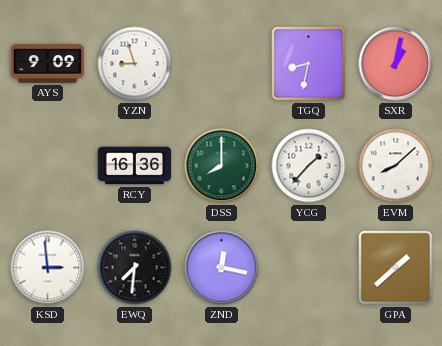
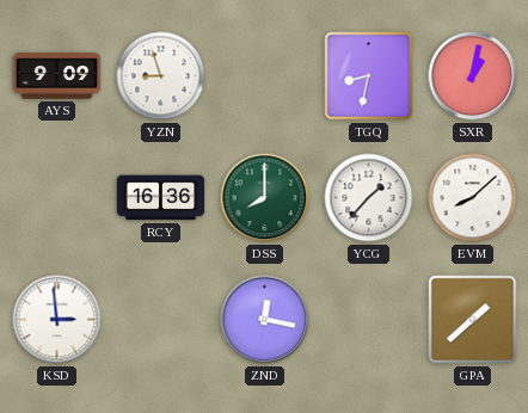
EWQ: 7:31 -> none (135, 268)
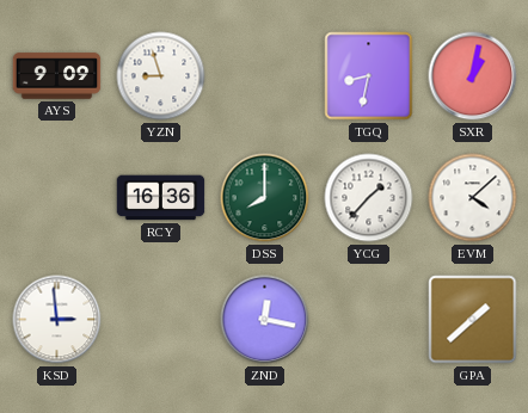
EVM: 8:08 -> 4:08 (473, 198)
